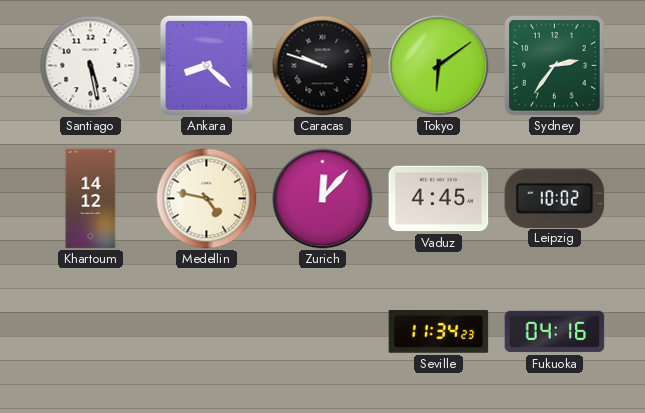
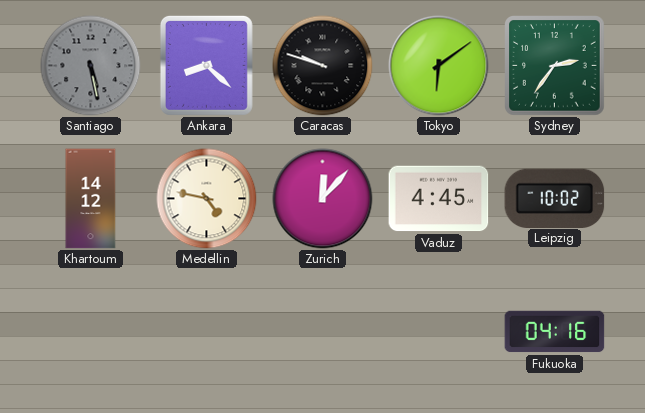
Santiago dial: white -> grey (91, 66)
Seville: 11:34 -> none (439, 332)
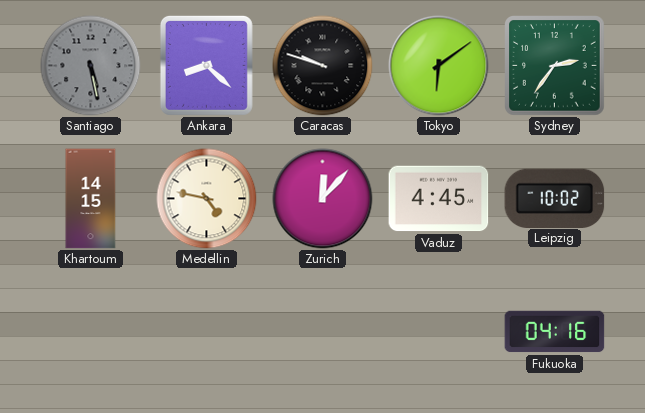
Khartoum: 14:12 -> 14:15 (91, 199)
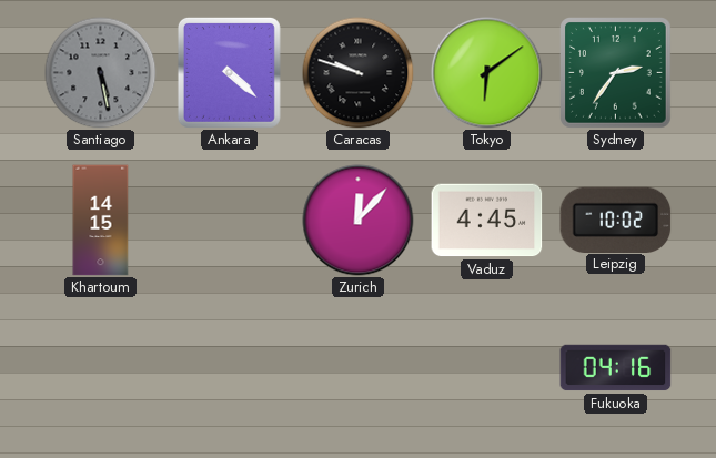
Ankara: 8:22 -> 4:22 (229, 72)
Medellin: 4:47 -> none (207, 199)
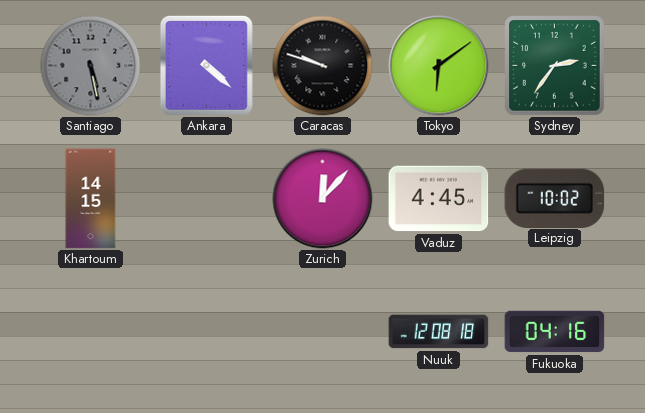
Nuuk: none -> 12:08 (439, 332)
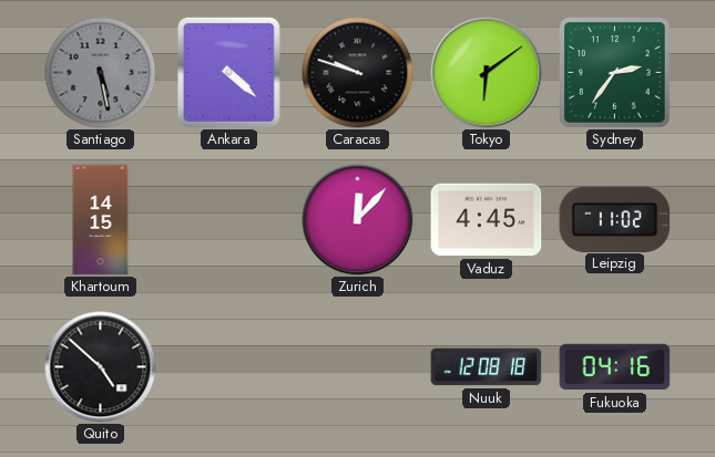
Leipzig: 10:02 -> 11:02 (615, 219)
Quito: none -> 4:52 (101, 367)
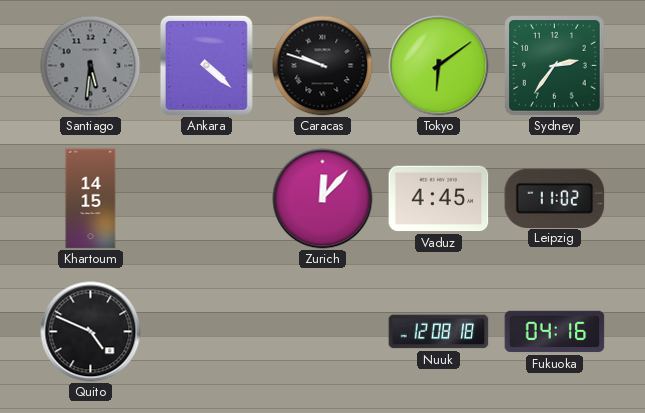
Santiago: 5:28 -> 5:31 (91, 66)
Quito: 4:52 -> 4:49 (91, 332)
